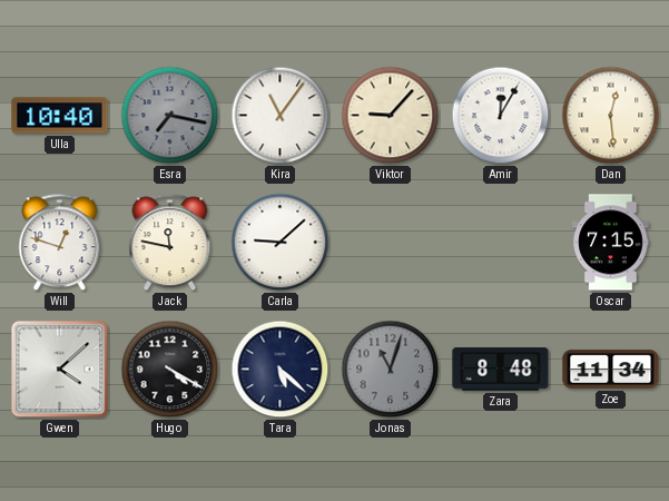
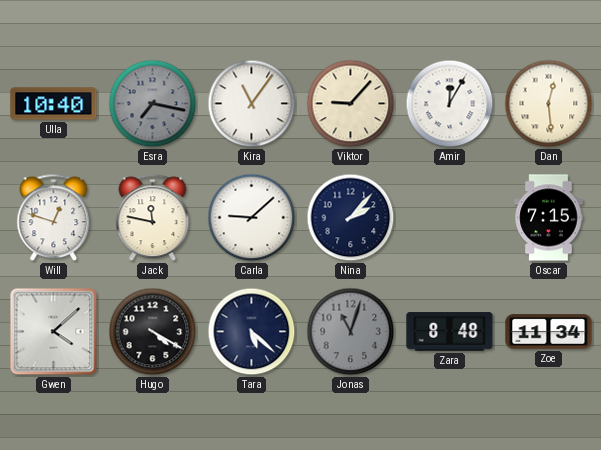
Nina: none -> 2:07 (351, 218)
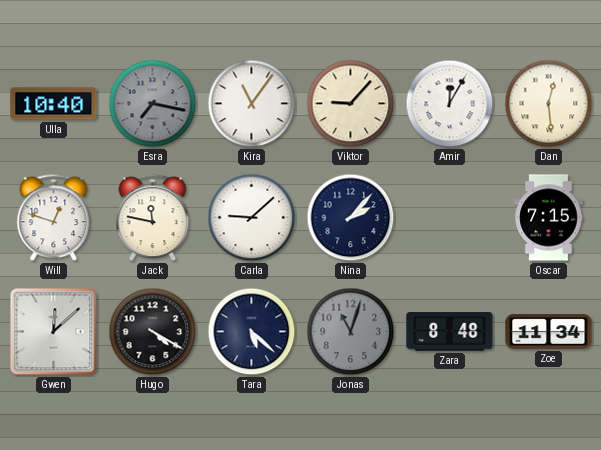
Gwen: 4:08 -> 12:08 (54, 332)
